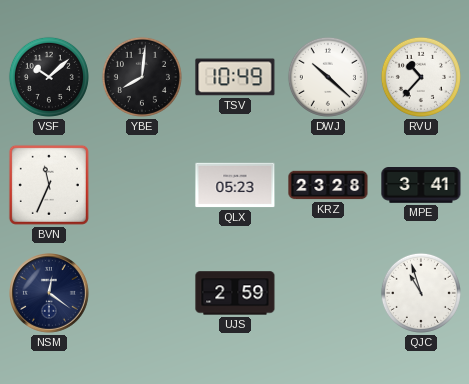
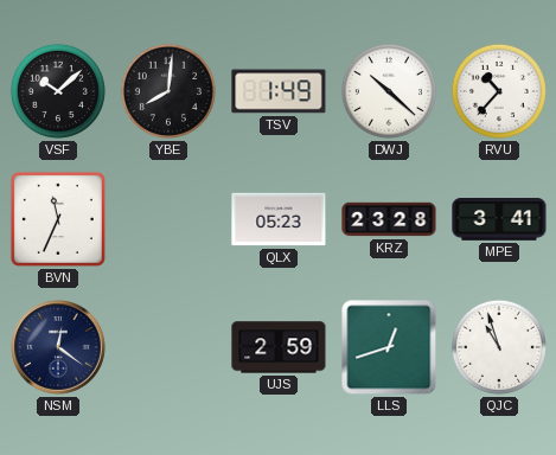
TSV: 10:49 -> 1:49 (279, 91)
LLS: none -> 12:42 (389, 347)
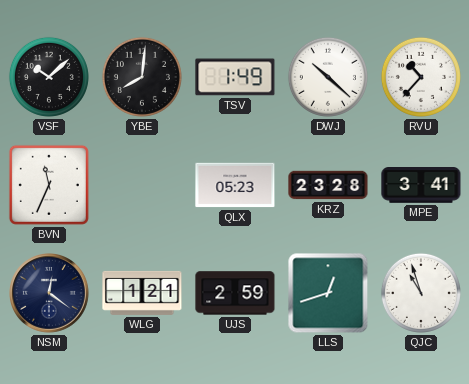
WLG: none -> 1:21 (142, 293)
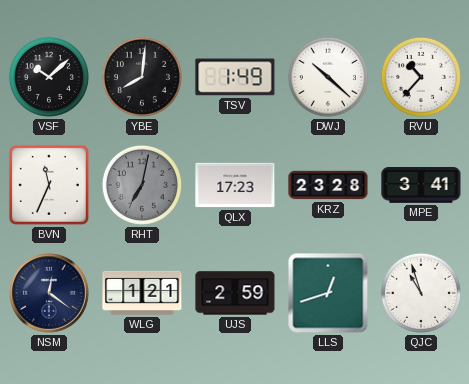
RHT: none -> 7:02 (142, 185)
QLX: 05:23 -> 17:23 (235, 185)
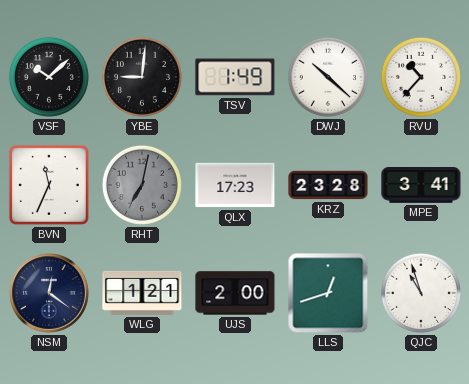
YBE: 8:01 -> 9:01 (142, 77)
UJS: 2:59 -> 2:00 (235, 293)
